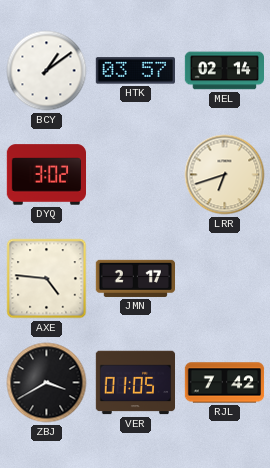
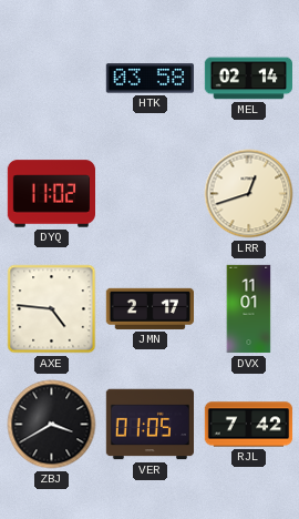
BCY: 1:09 -> none (47, 71)
HTK: 03:57 -> 03:58 (149, 79)
DYQ: 3:02 -> 11:02 (51, 194)
LRR: 6:42 -> 12:42 (249, 194)
DVX: none -> 11:01 (249, 309)
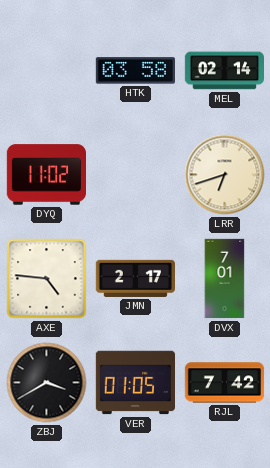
LRR: 12:42 -> 6:42 (225, 175)
DVX: 11:01 -> 7:01 (225, 279)
